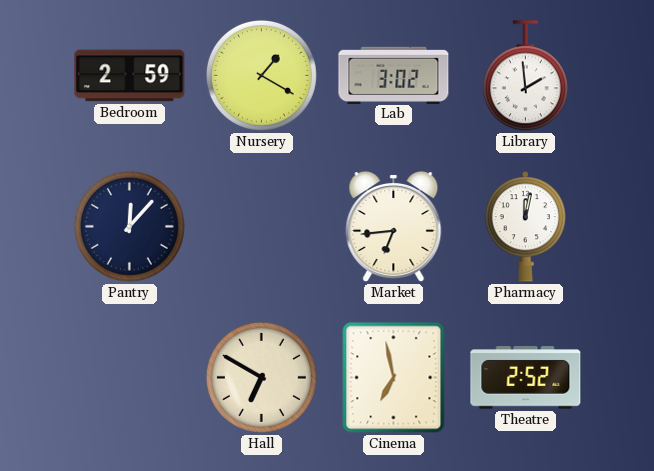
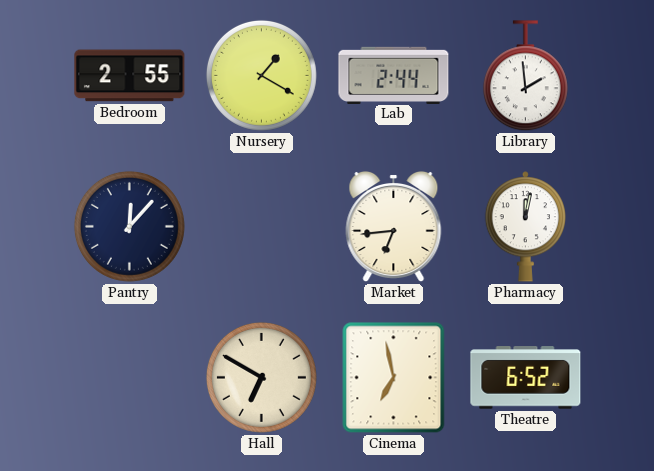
Bedroom: 2:59 -> 2:55 (130, 76)
Lab: 3:02 -> 2:44 (394, 75)
Theatre: 2:52 -> 6:52 (526, 378)
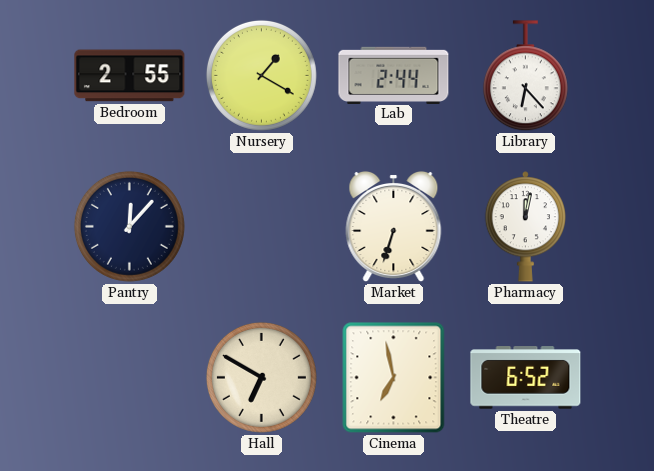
Library: 1:59 -> 6:23 (525, 76)
Market: 6:44 -> 6:33 (394, 227)
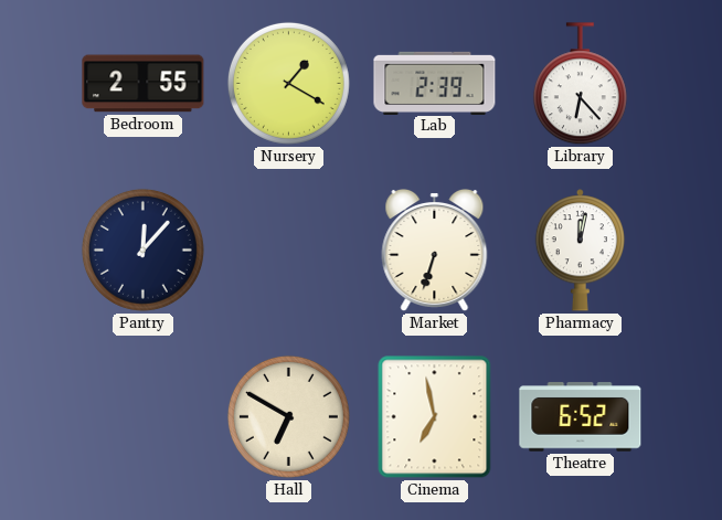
Lab: 2:44 -> 2:39 (435, 83)
